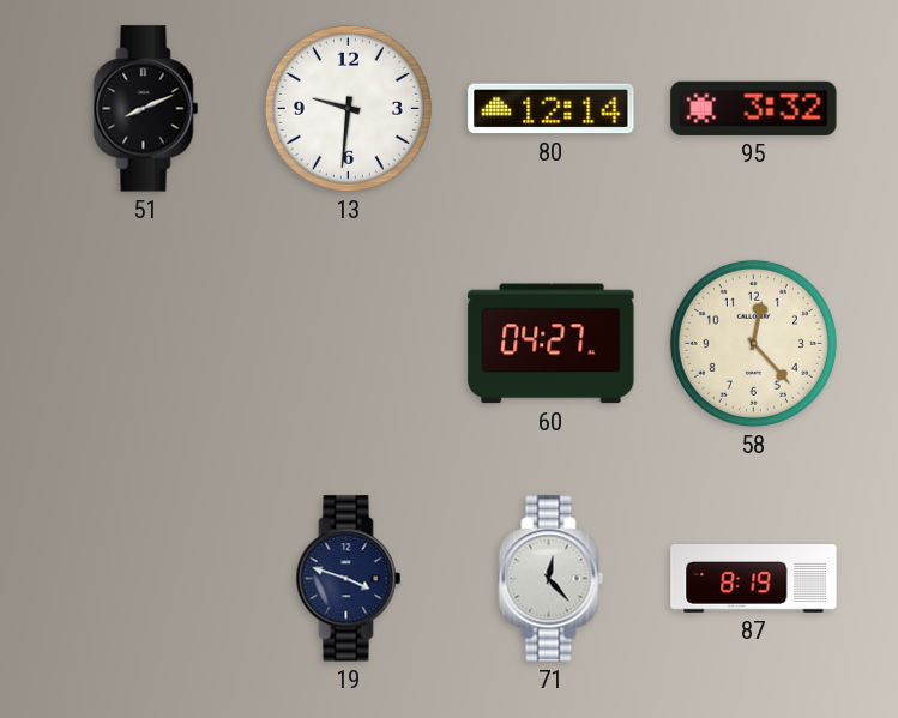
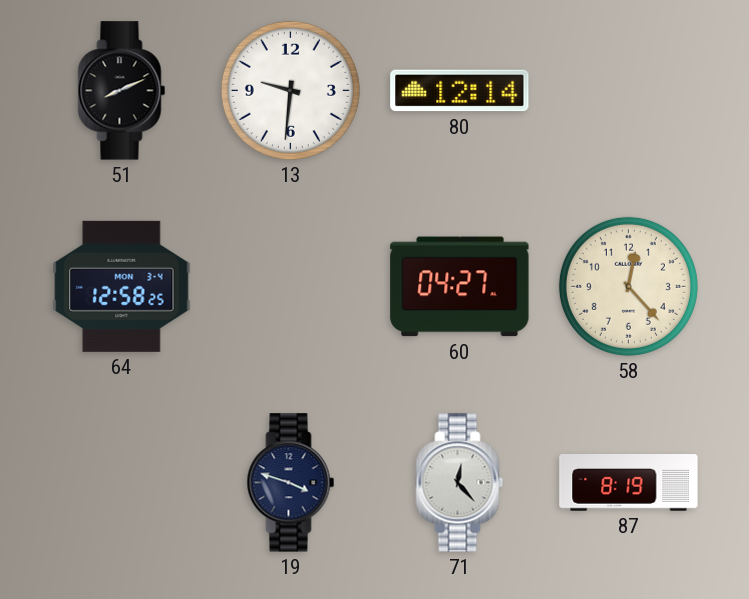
95: 3:32 -> none (754, 108)
64: none -> 12:58 (122, 286)
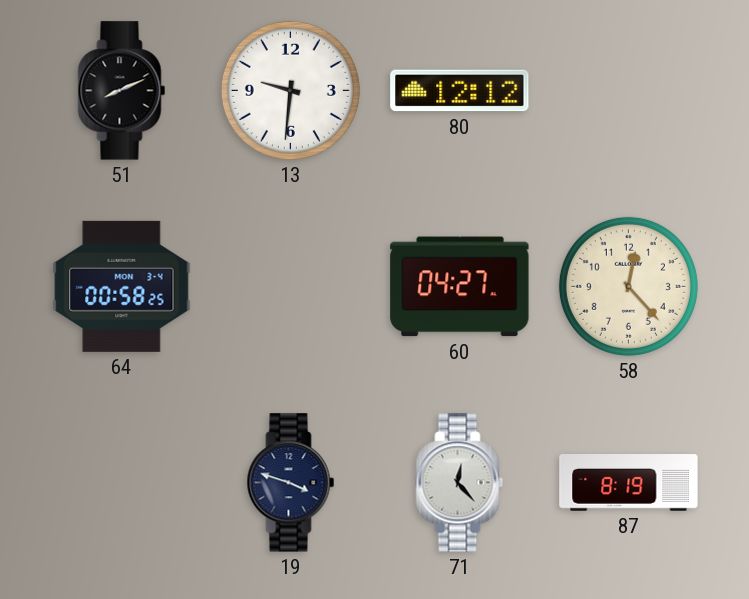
80: 12:14 -> 12:12 (460, 91)
64: 12:58 -> 00:58 (122, 286)
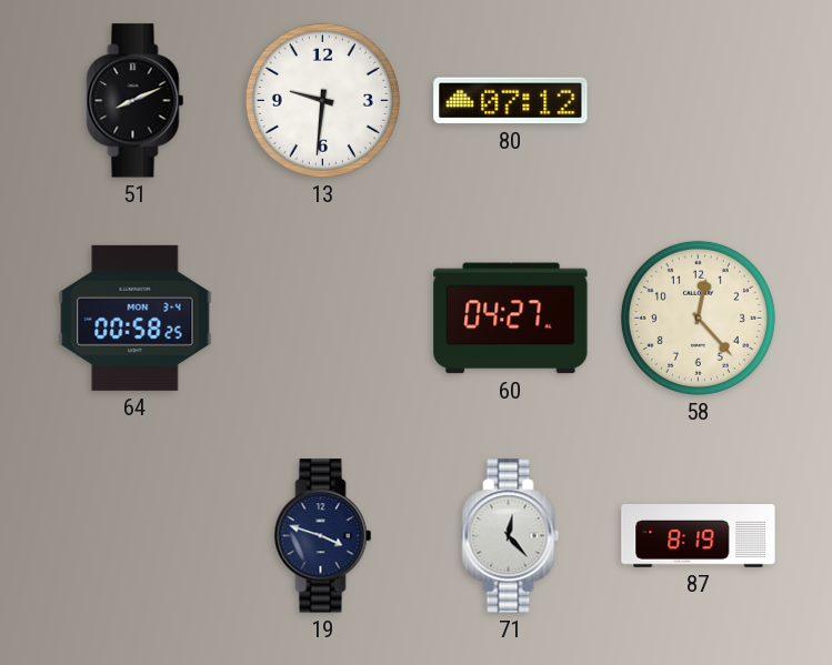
80: 12:12 -> 07:12 (511, 101)
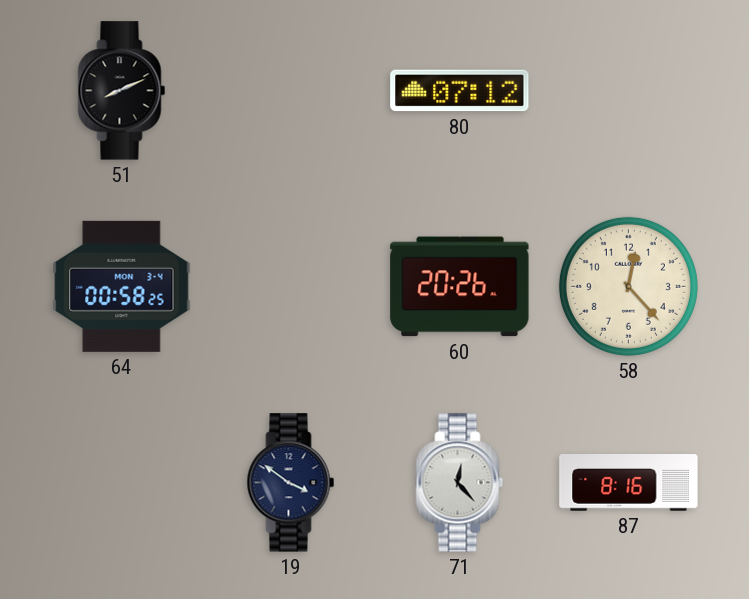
13: 9:31 -> none (322, 100)
60: 04:27 -> 20:26 (460, 287)
19: 3:48 -> 3:51 (291, 483)
87: 8:19 -> 8:16 (629, 483)
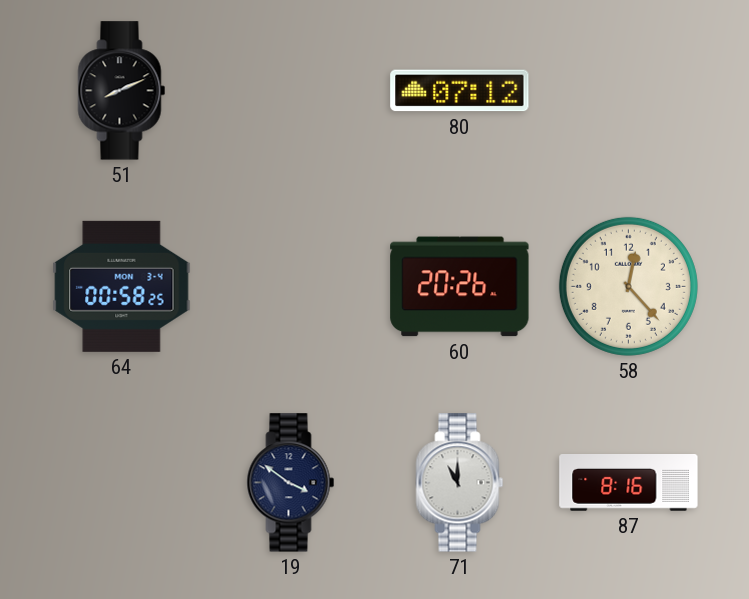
71: 12:23 -> 11:00 (460, 483)
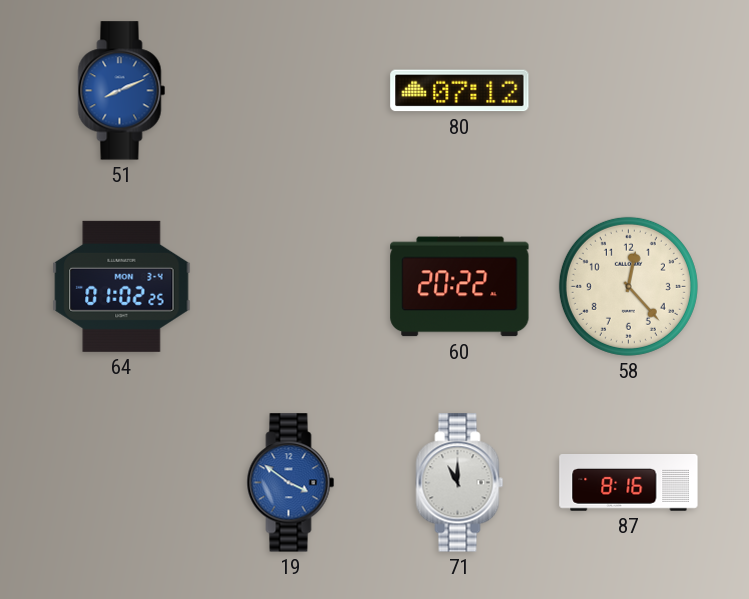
51 dial: black -> blue (122, 91)
64: 00:58 -> 01:02 (122, 286)
60: 20:26 -> 20:22 (460, 287)
19 dial: navy -> blue (291, 483)
